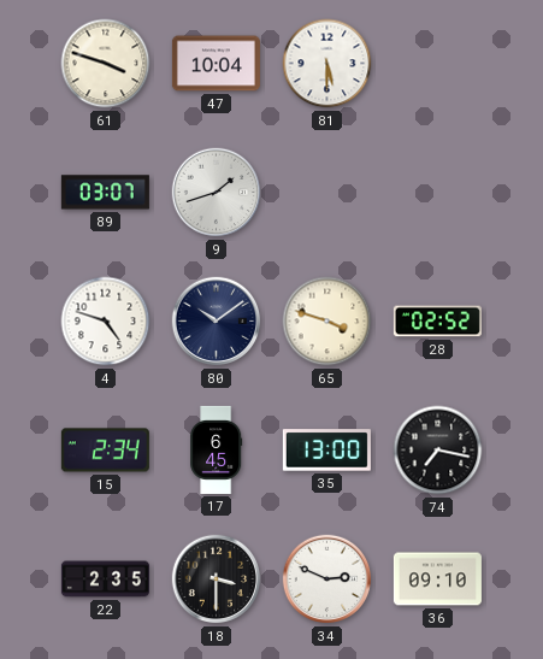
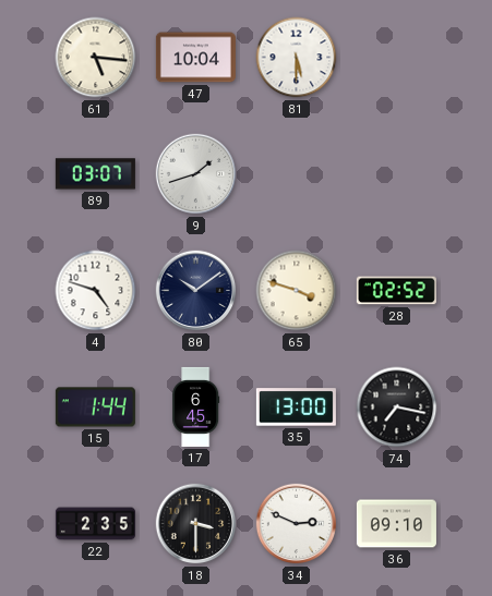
61: 3:48 -> 5:16 (96, 58)
15: 2:34 -> 1:44 (95, 408)
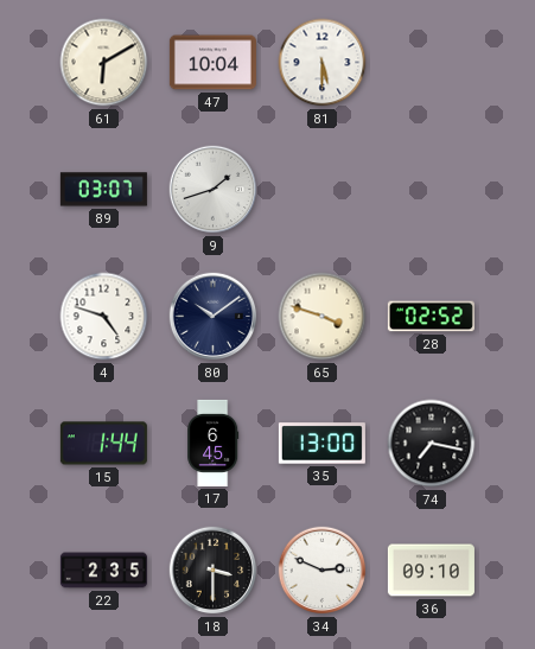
61: 5:16 -> 6:10 (104, 63)
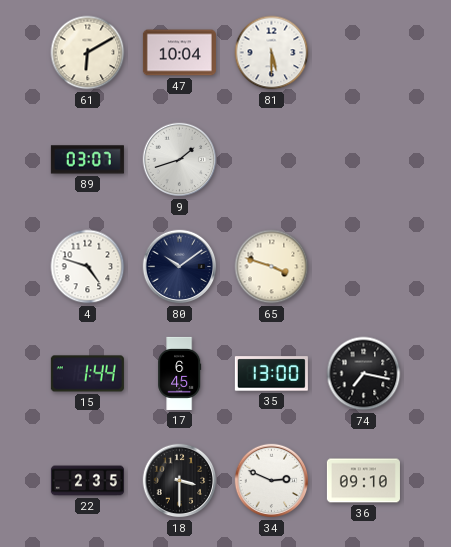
28: 02:52 -> none (431, 317)
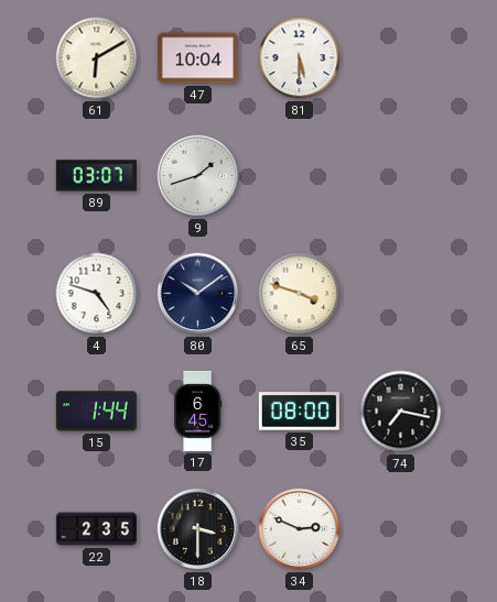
35: 13:00 -> 08:00 (299, 412)
36: 09:10 -> none (363, 481)
